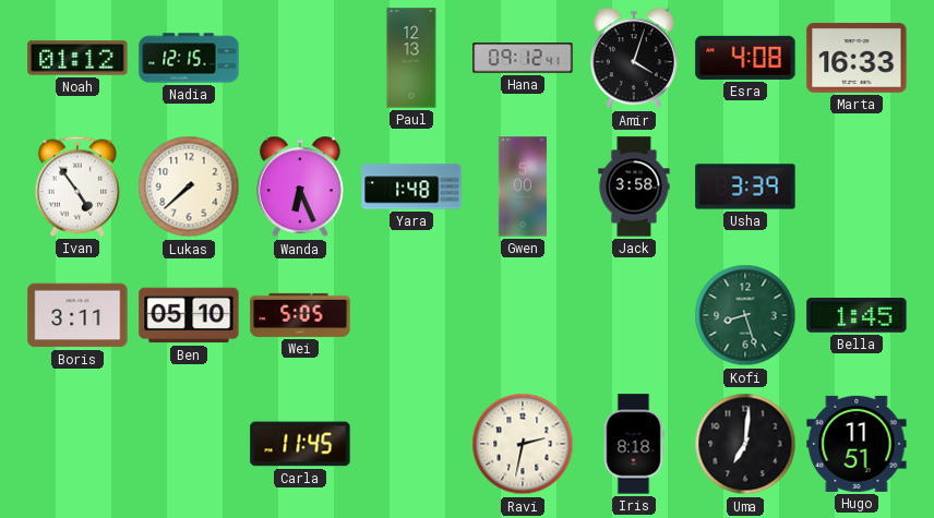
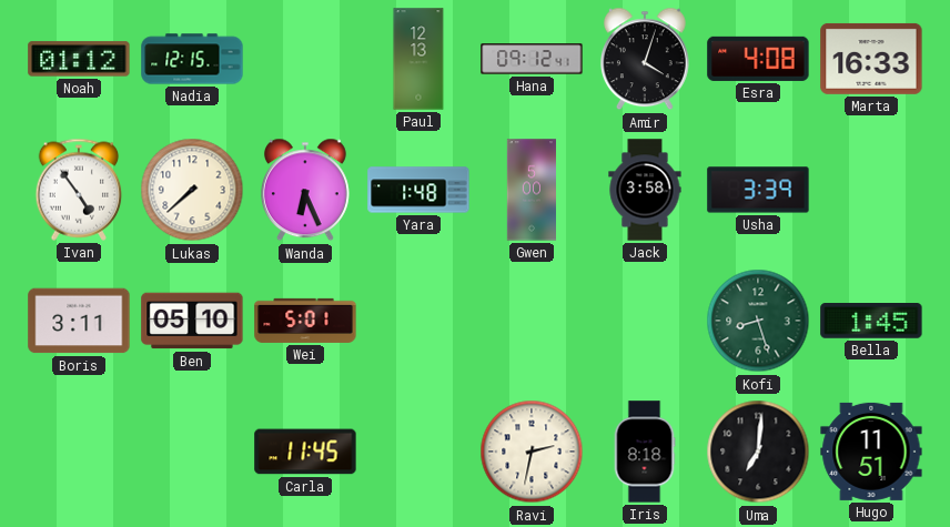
Wei: 5:05 -> 5:01 (305, 321)
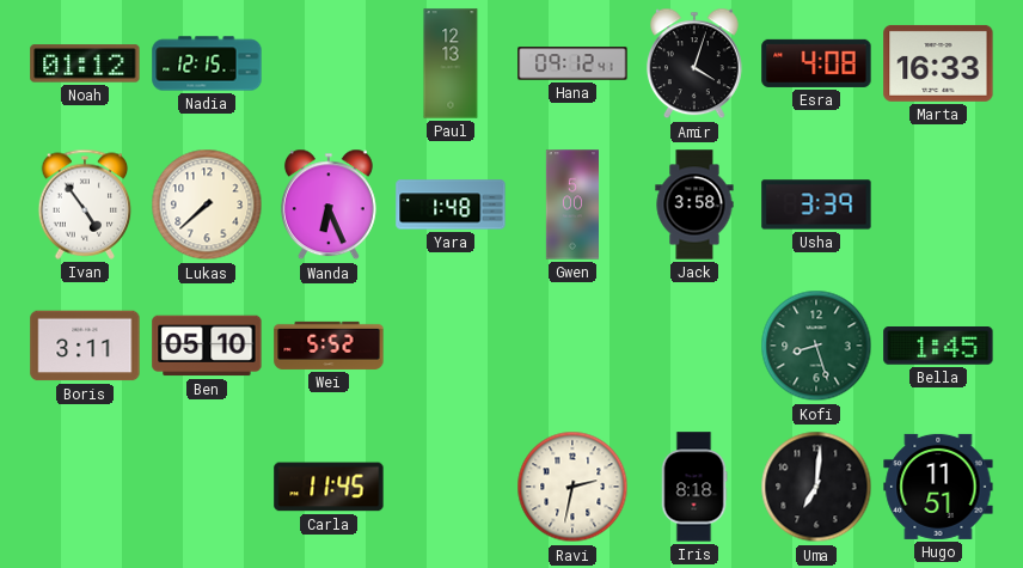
Wei: 5:01 -> 5:52 (329, 346)
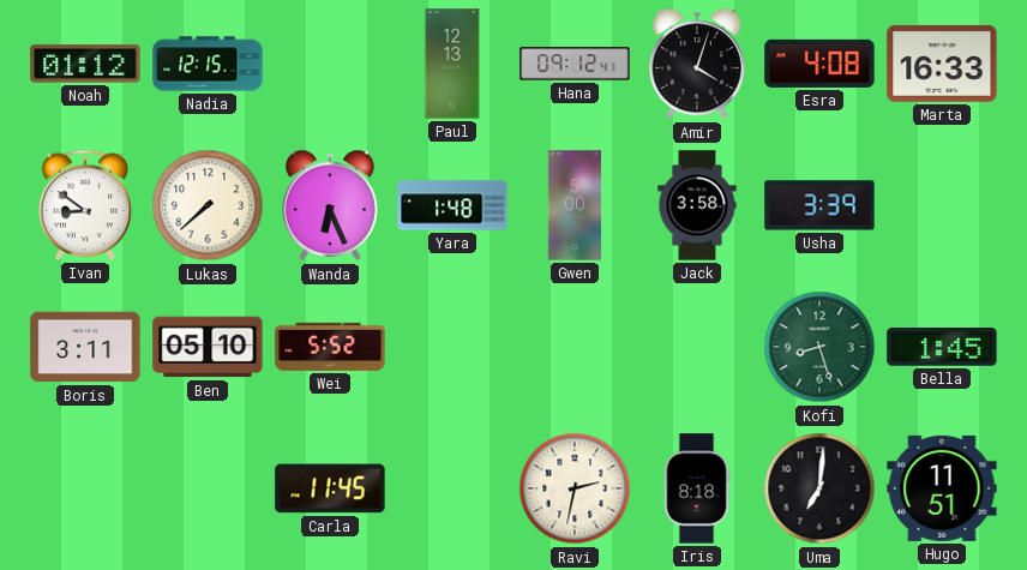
Ivan: 4:54 -> 8:51 (85, 205)
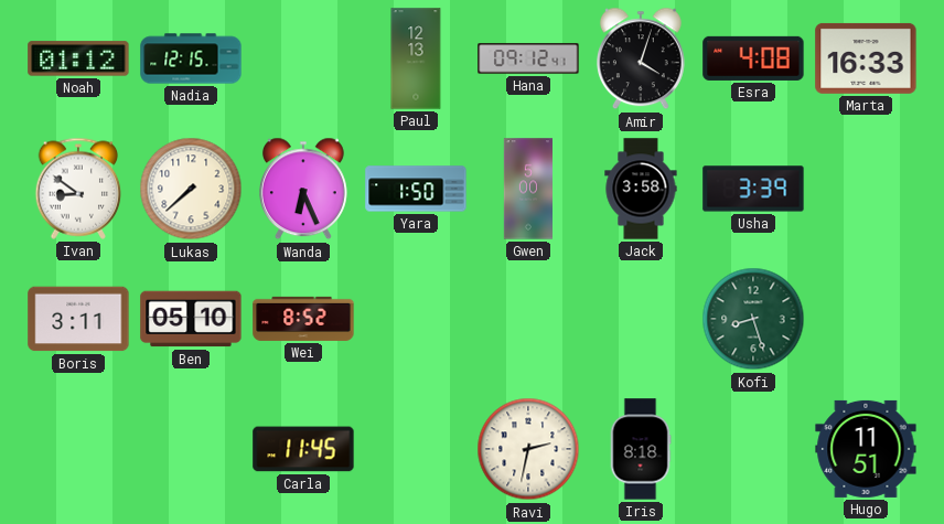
Yara: 1:48 -> 1:50 (416, 189)
Wei: 5:52 -> 8:52 (303, 319)
Bella: 1:45 -> none (942, 348)
Uma: 7:01 -> none (819, 488)
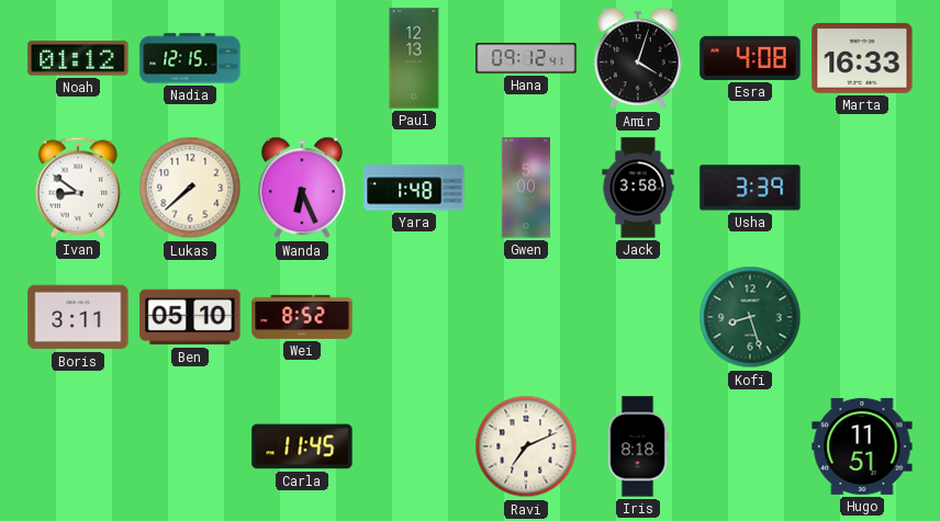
Yara: 1:50 -> 1:48 (414, 188)
Ravi: 2:32 -> 7:11 (526, 446)
